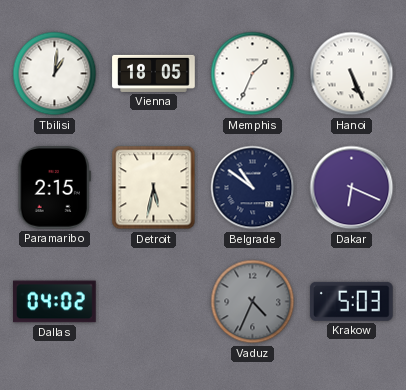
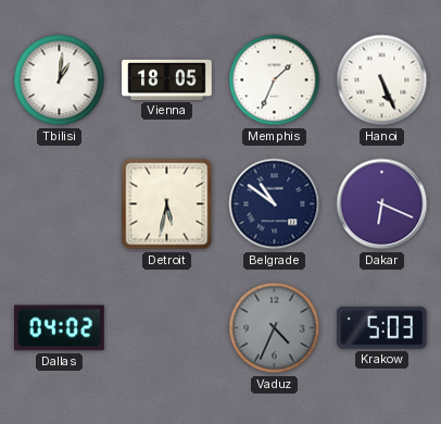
Paramaribo: 2:15 -> none (54, 188)
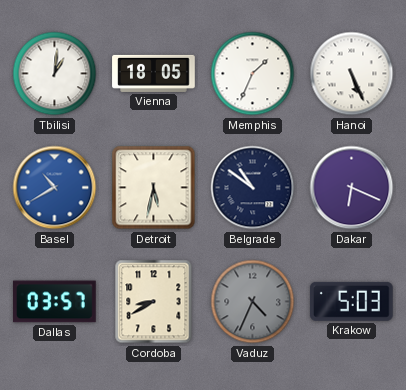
Basel: none -> 10:40 (55, 188)
Dallas: 04:02 -> 03:57 (55, 302)
Cordoba: none -> 8:40 (154, 302)
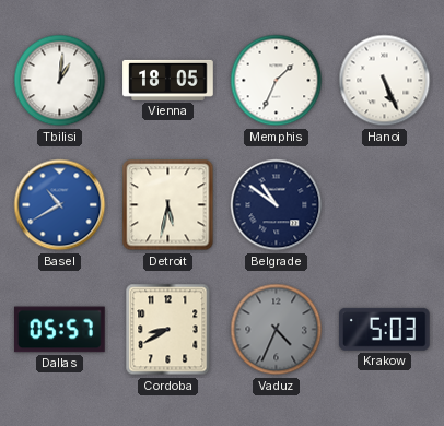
Dakar: 6:19 -> none (352, 188)
Dallas: 03:57 -> 05:57 (60, 330)
